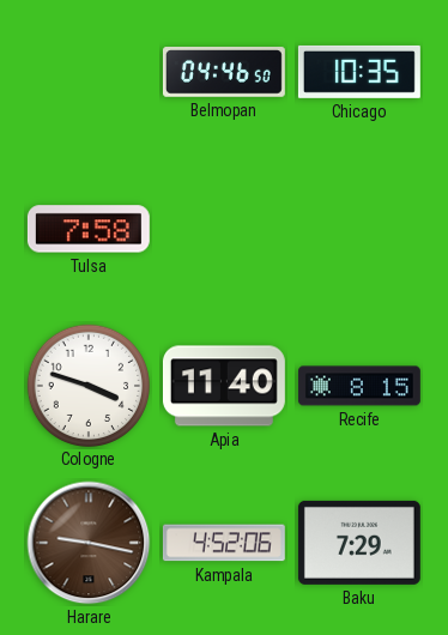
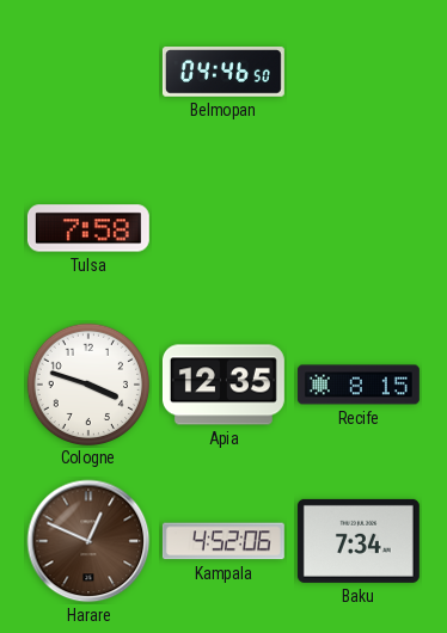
Chicago: 10:35 -> none (359, 72)
Apia: 11:40 -> 12:35 (223, 385)
Harare: 9:17 -> 12:49 (88, 541)
Baku: 7:29 -> 7:34 (359, 541)
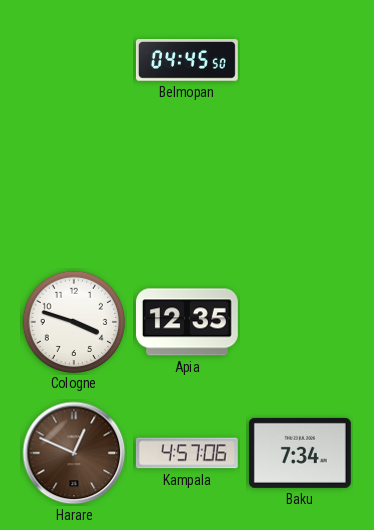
Belmopan: 04:46 -> 04:45 (187, 60)
Tulsa: 7:58 -> none (88, 228)
Recife: 8:15 -> none (359, 385)
Kampala: 4:52 -> 4:57 (187, 453)
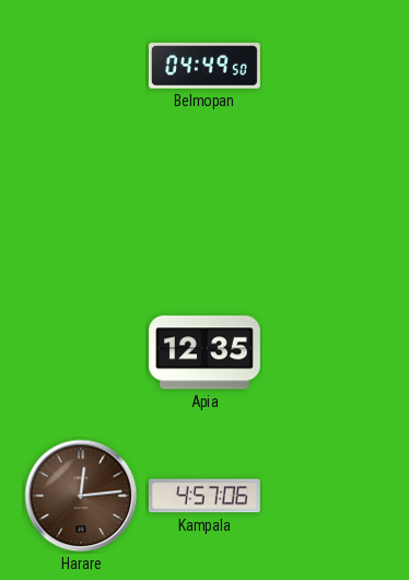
Belmopan: 04:45 -> 04:49 (204, 66)
Cologne: 3:48 -> none (73, 321)
Harare: 12:49 -> 12:14 (81, 496)
Baku: 7:34 -> none (300, 453)
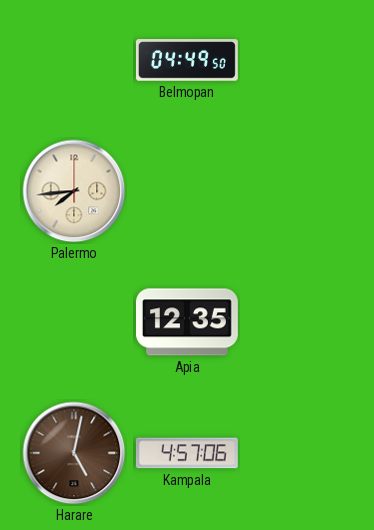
Palermo: none -> 7:44 (74, 191)
Harare: 12:14 -> 5:02 (74, 453)
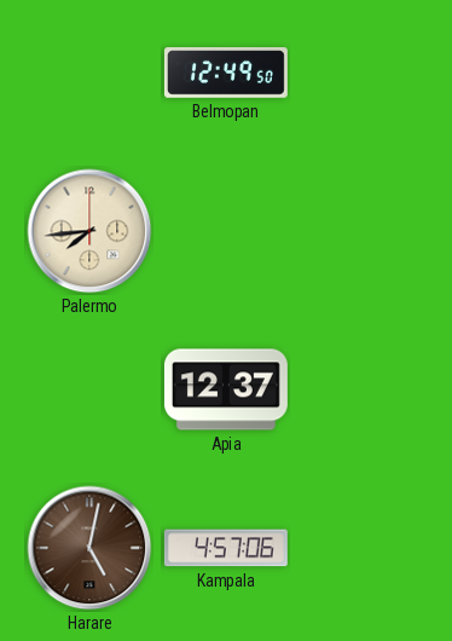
Belmopan: 04:49 -> 12:49 (226, 73)
Apia: 12:35 -> 12:37 (226, 389)
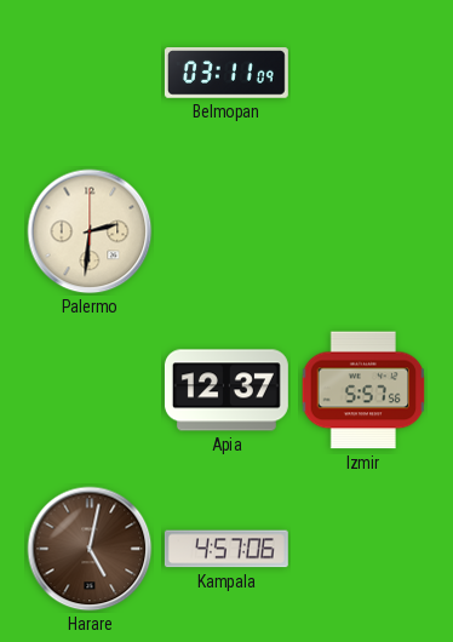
Belmopan: 12:49 -> 03:11 (226, 73)
Palermo: 7:44 -> 2:31 (90, 231)
Izmir: none -> 5:57 (363, 390)
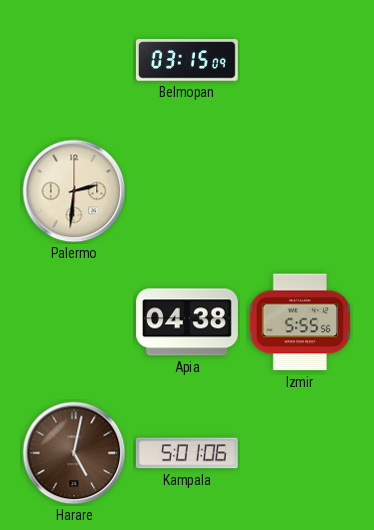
Belmopan: 03:11 -> 03:15 (187, 60)
Apia: 12:37 -> 04:38 (187, 322)
Izmir: 5:57 -> 5:55 (300, 322)
Kampala: 4:57 -> 5:01 (187, 453)
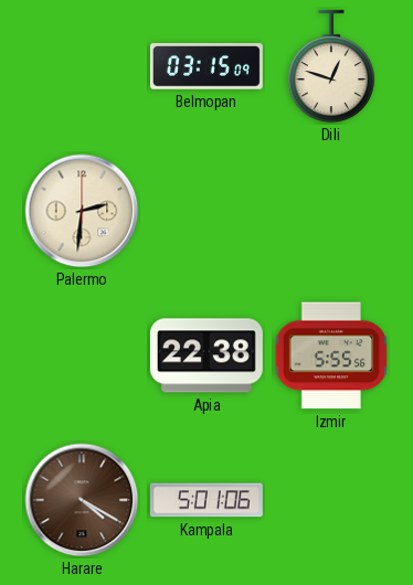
Dili: none -> 12:48 (331, 66)
Apia: 04:38 -> 22:38 (206, 355)
Harare: 5:02 -> 4:20 (82, 500)
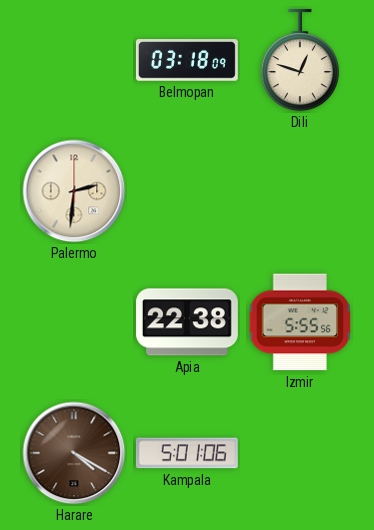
Belmopan: 03:15 -> 03:18 (187, 60)
